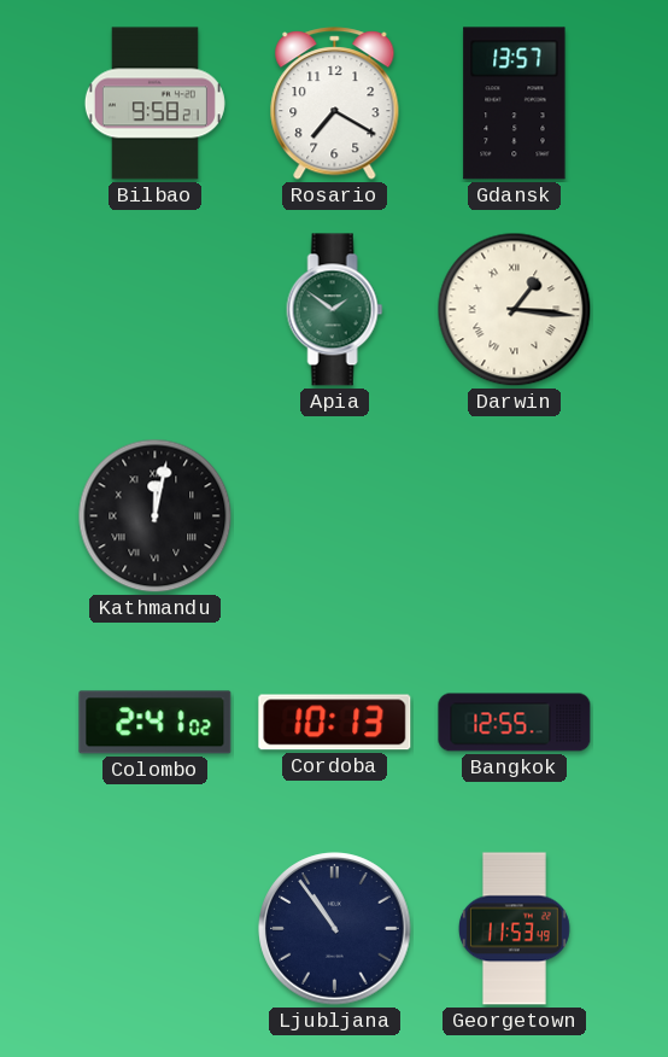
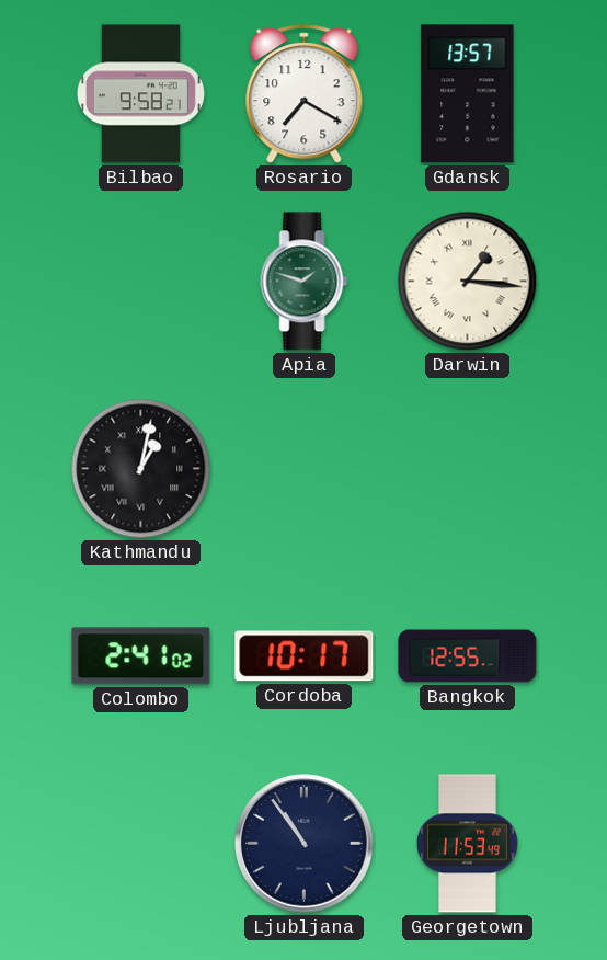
Apia: 1:51 -> 1:48 (305, 282)
Kathmandu: 12:02 -> 1:02 (141, 469)
Cordoba: 10:13 -> 10:17 (305, 656)
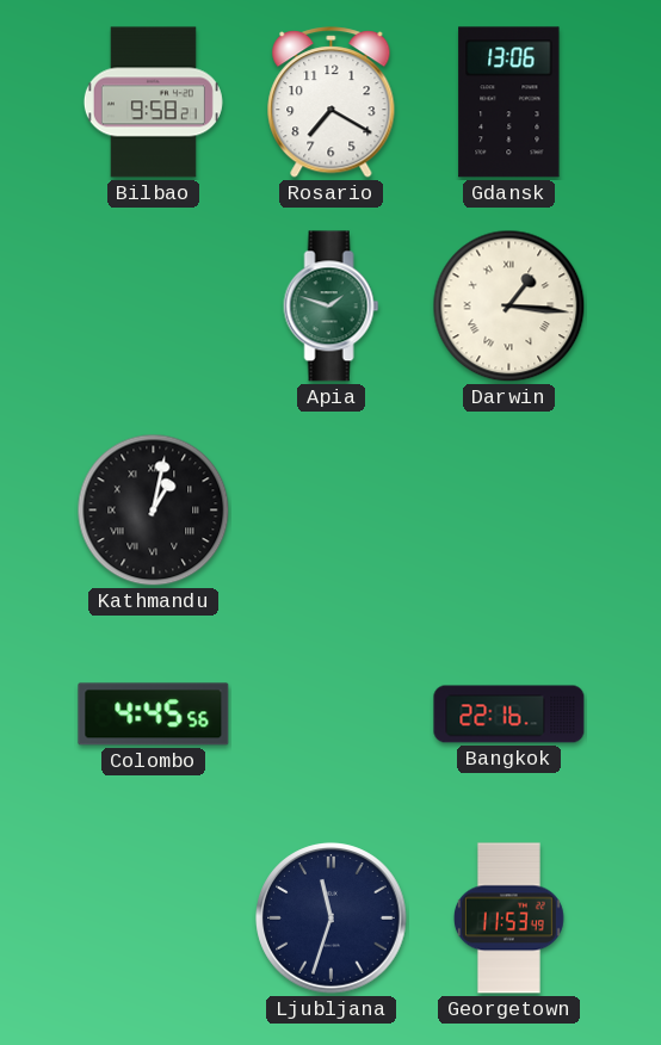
Gdansk: 13:57 -> 13:06 (509, 103)
Colombo: 2:41 -> 4:45 (154, 715)
Cordoba: 10:17 -> none (305, 656)
Bangkok: 12:55 -> 22:16 (509, 715)
Ljubljana: 10:54 -> 11:33 (332, 919)
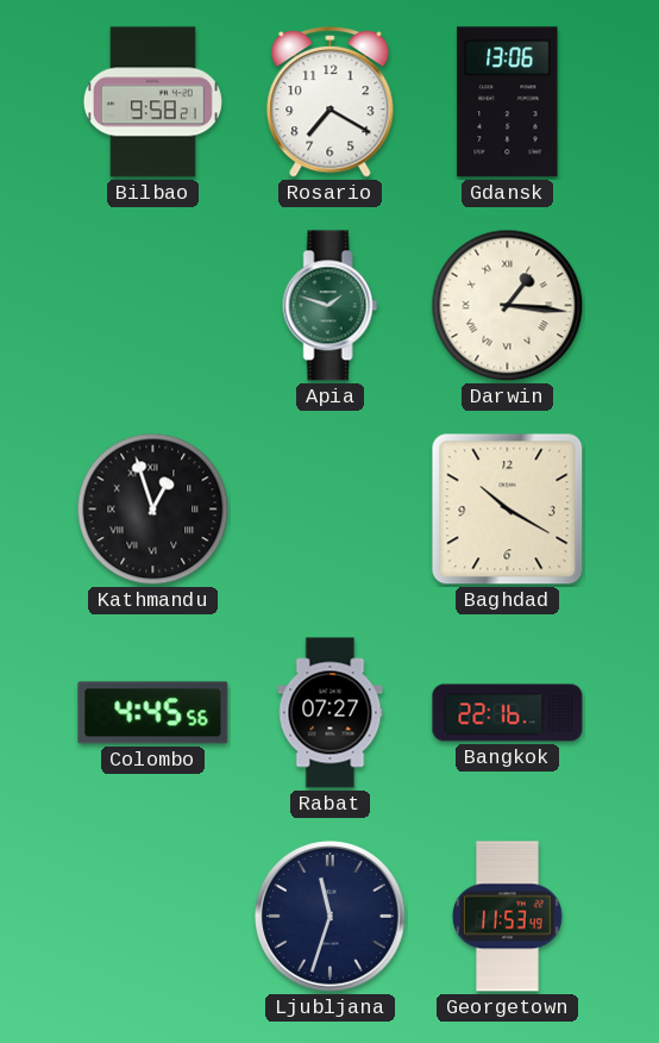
Kathmandu: 1:02 -> 12:57 (153, 510)
Baghdad: none -> 10:20 (508, 510)
Rabat: none -> 07:27 (331, 713)
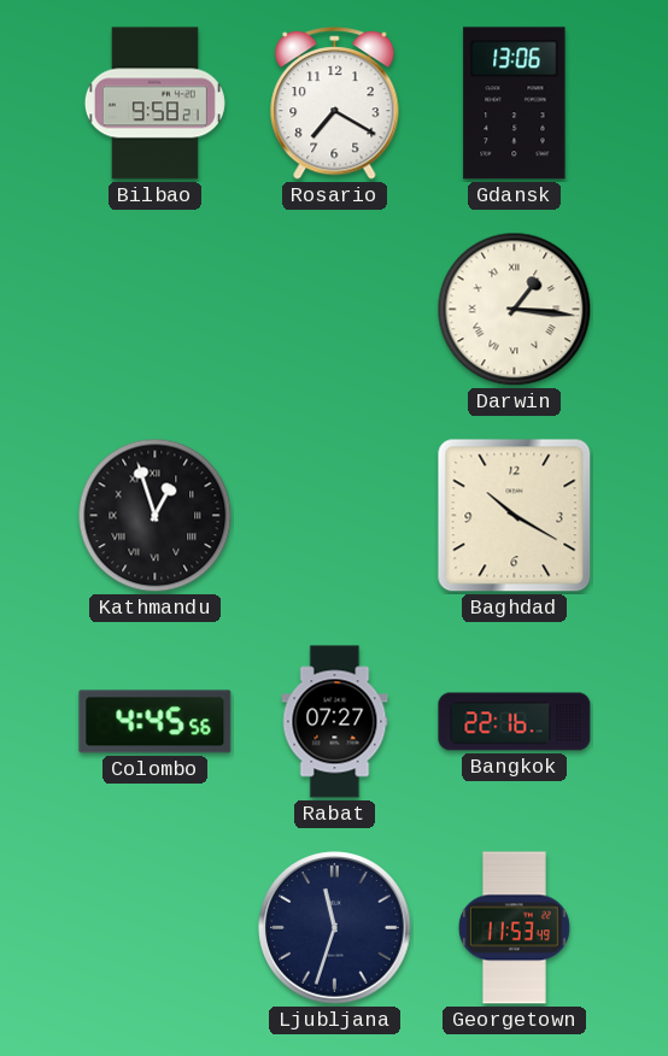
Apia: 1:48 -> none (331, 306)
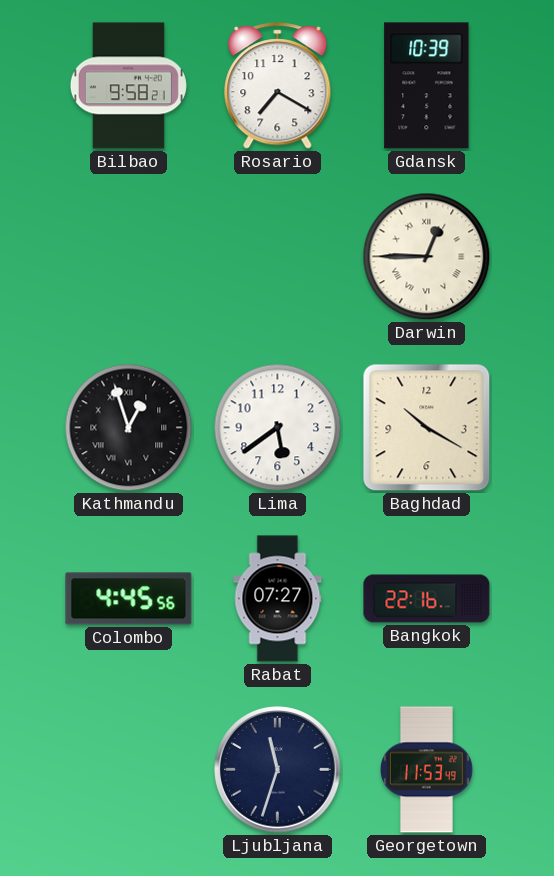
Gdansk: 13:06 -> 10:39 (427, 86)
Darwin: 1:16 -> 12:45 (427, 257)
Lima: none -> 5:39 (278, 428)
